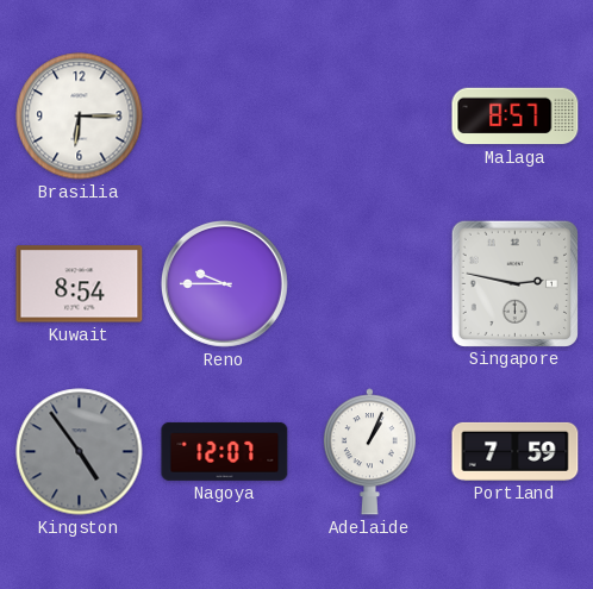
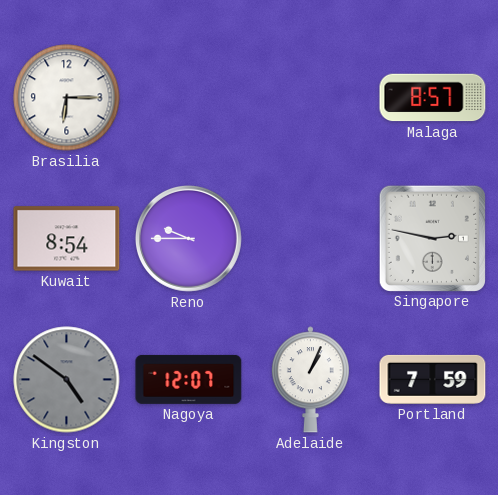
Kingston: 4:54 -> 4:51 (67, 380)
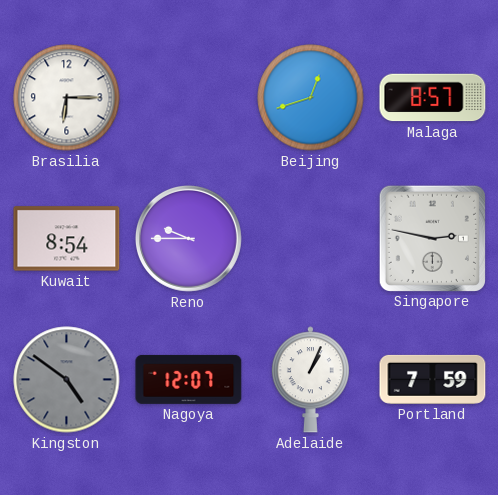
Beijing: none -> 12:42 (311, 98)
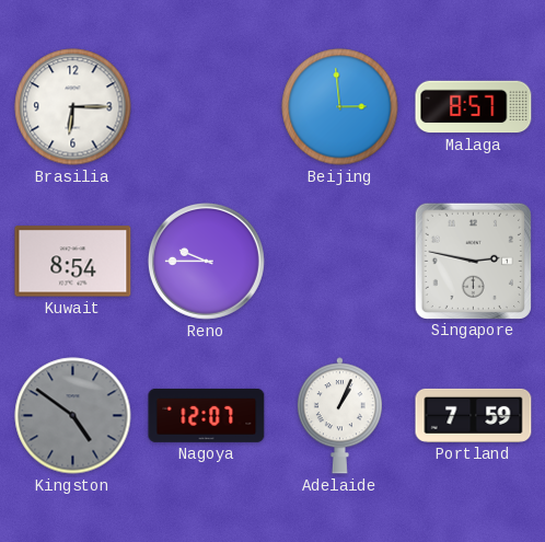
Beijing: 12:42 -> 2:59 (340, 107)
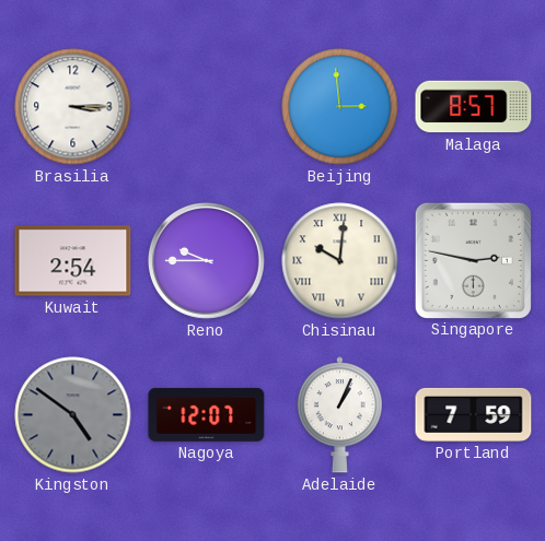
Brasilia: 6:15 -> 3:15 (73, 107)
Kuwait: 8:54 -> 2:54 (73, 261)
Chisinau: none -> 10:01 (340, 261)
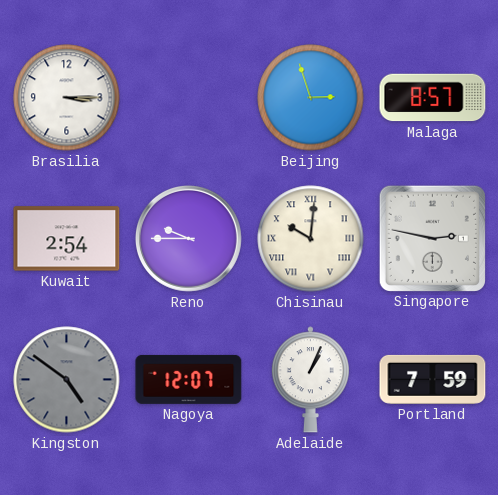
Beijing: 2:59 -> 2:57 (311, 98)
